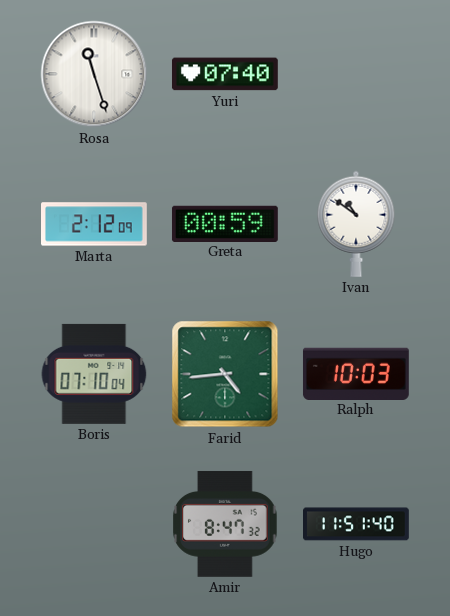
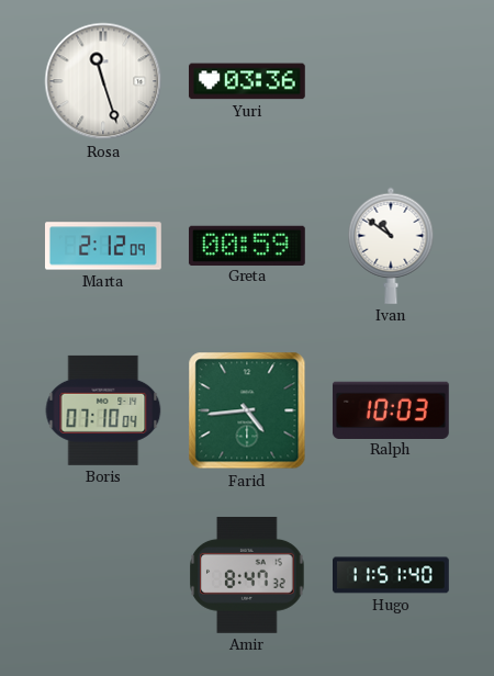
Yuri: 07:40 -> 03:36 (247, 81)
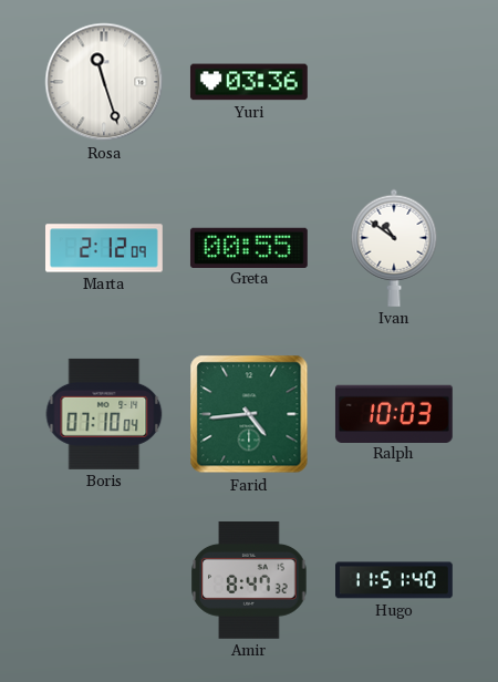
Greta: 00:59 -> 00:55 (249, 247)
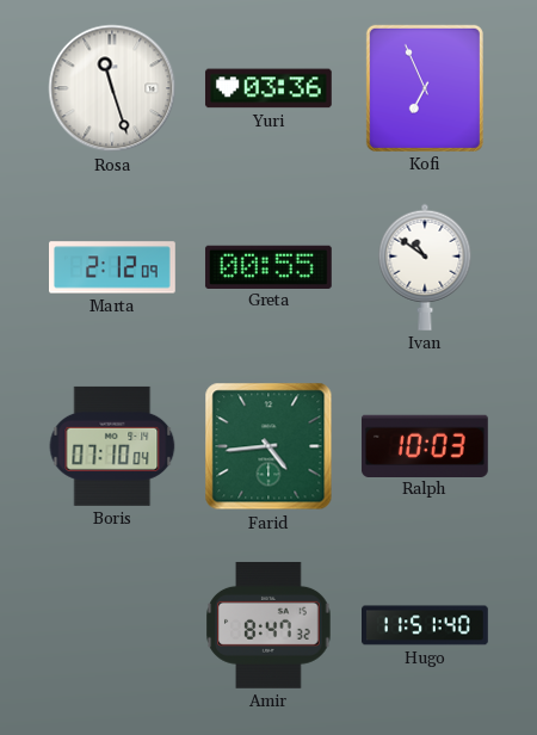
Kofi: none -> 6:56 (425, 88)
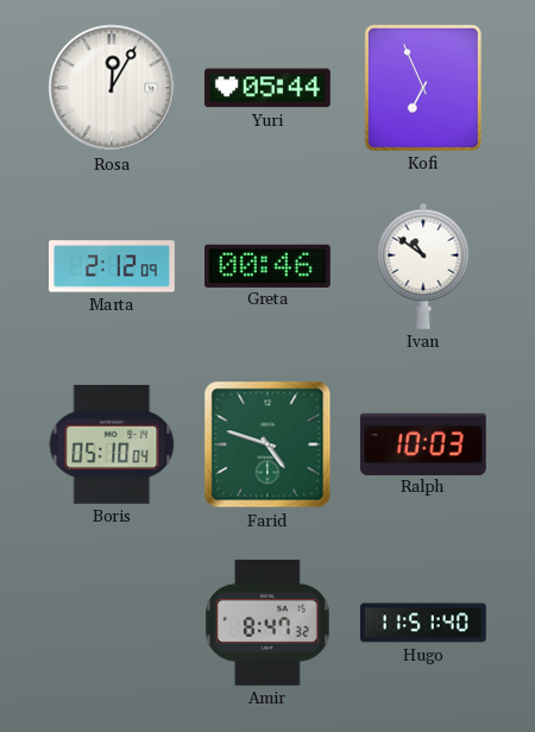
Rosa: 11:27 -> 12:05 (112, 88)
Yuri: 03:36 -> 05:44 (267, 88)
Greta: 00:55 -> 00:46 (267, 265)
Boris: 07:10 -> 05:10 (112, 444)
Farid: 4:44 -> 4:48 (267, 444)
